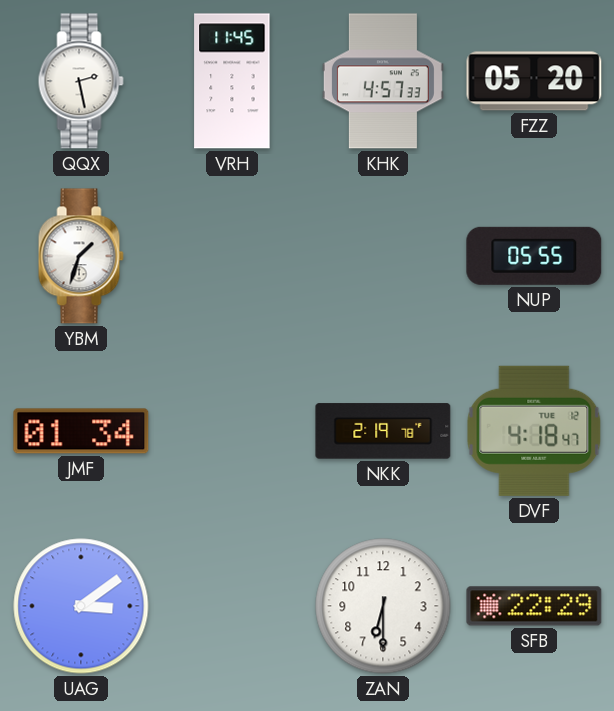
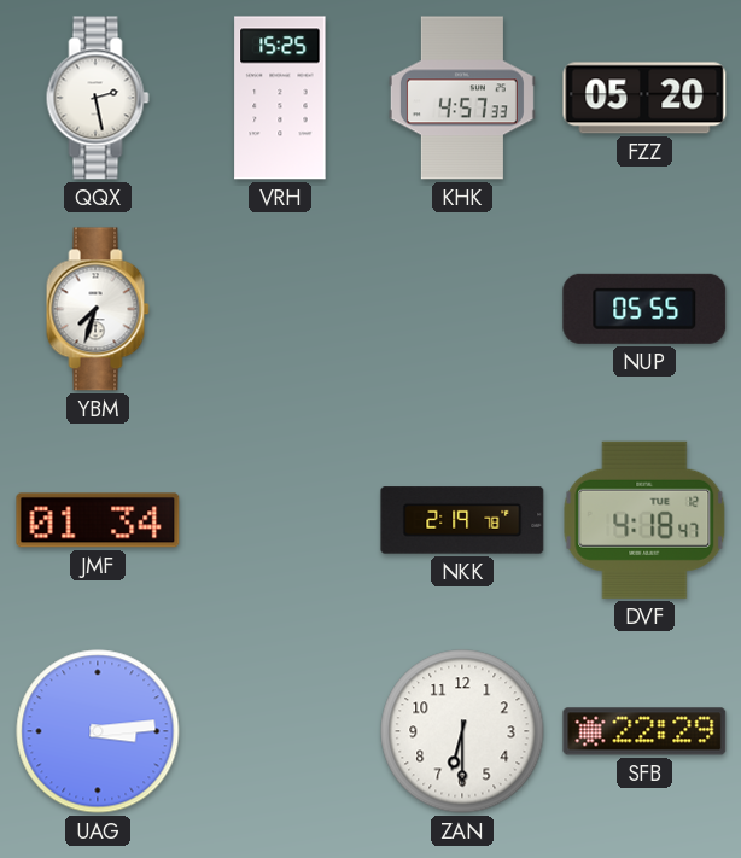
VRH: 11:45 -> 15:25 (280, 98)
YBM: 1:33 -> 7:33 (98, 309)
UAG: 3:09 -> 3:14 (98, 731)
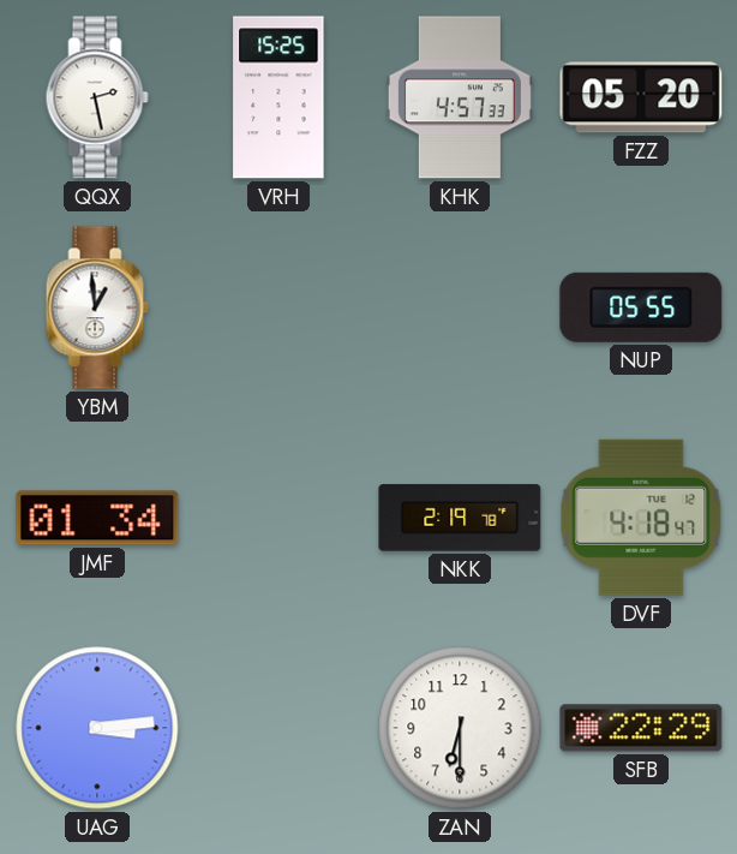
YBM: 7:33 -> 12:59 (97, 307)
